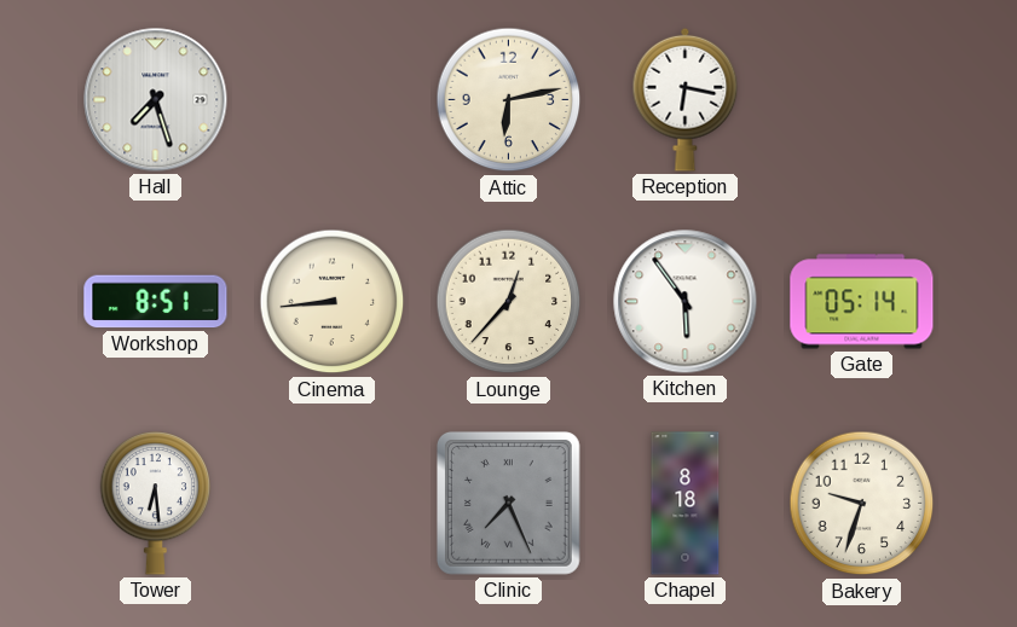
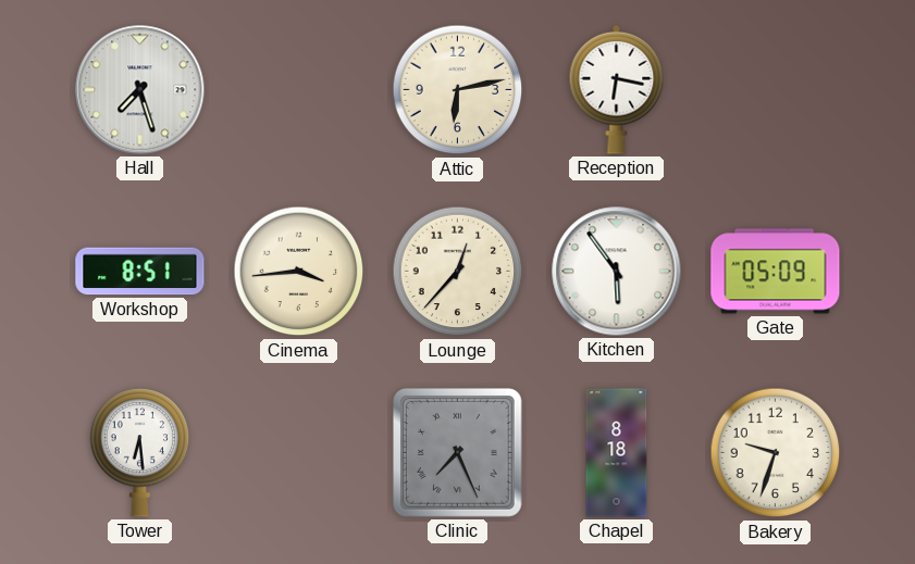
Cinema: 8:44 -> 3:44 (299, 272)
Gate: 05:14 -> 05:09 (776, 272)
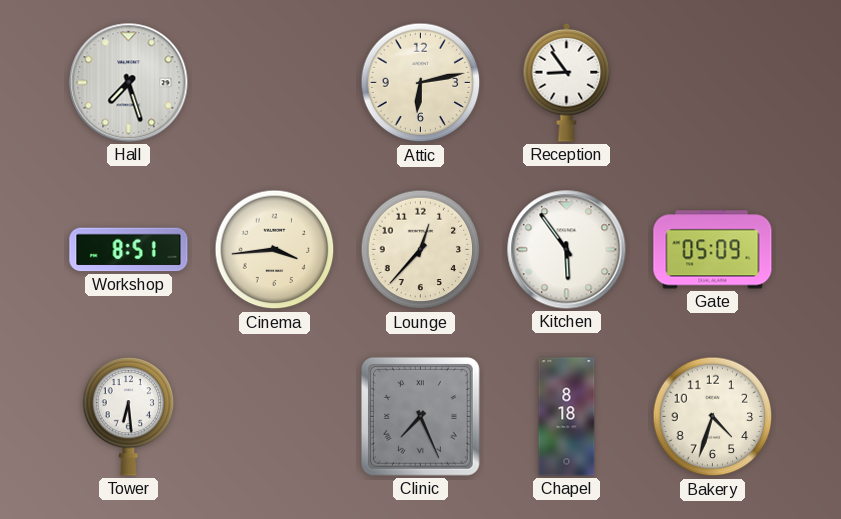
Reception: 6:17 -> 8:54 (567, 82)
Bakery: 9:33 -> 4:33 (713, 417)
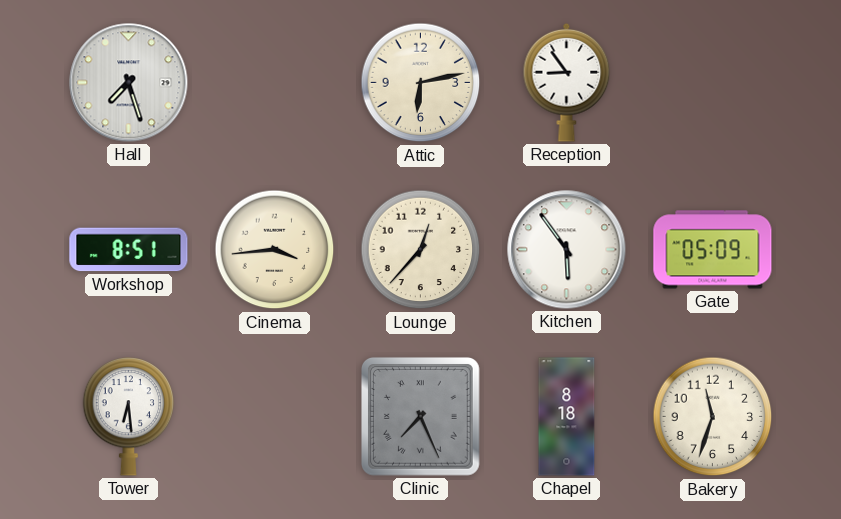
Bakery: 4:33 -> 11:33 (713, 417)
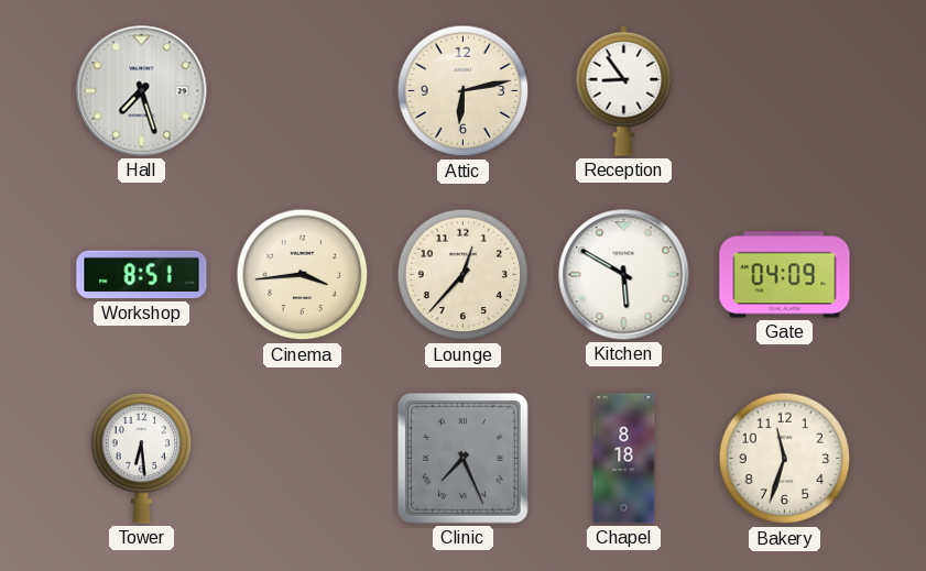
Kitchen: 5:54 -> 5:50 (624, 275)
Gate: 05:09 -> 04:09 (785, 275)
